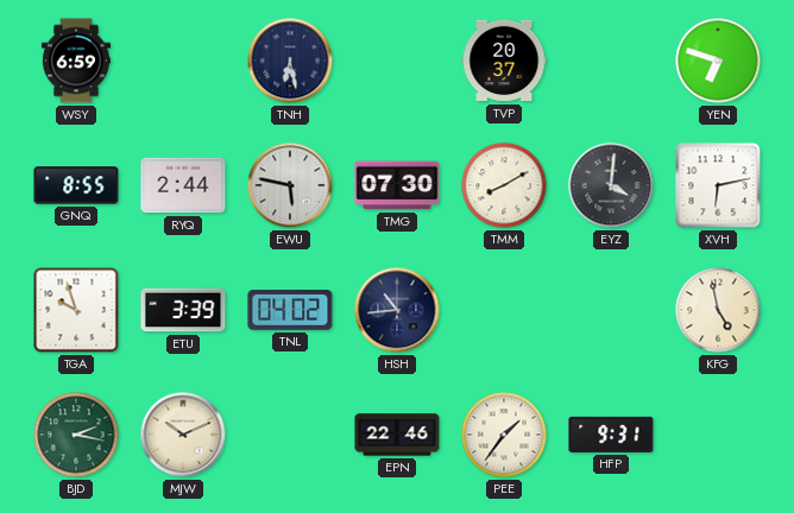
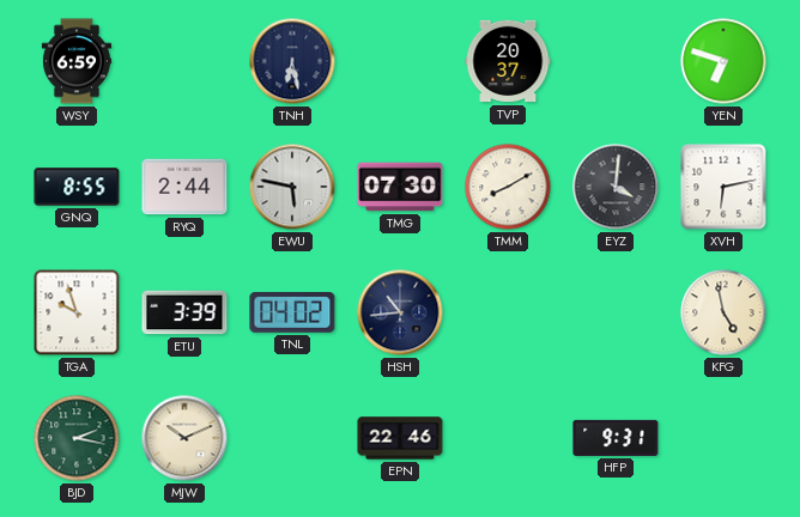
PEE: 1:36 -> none (504, 435)
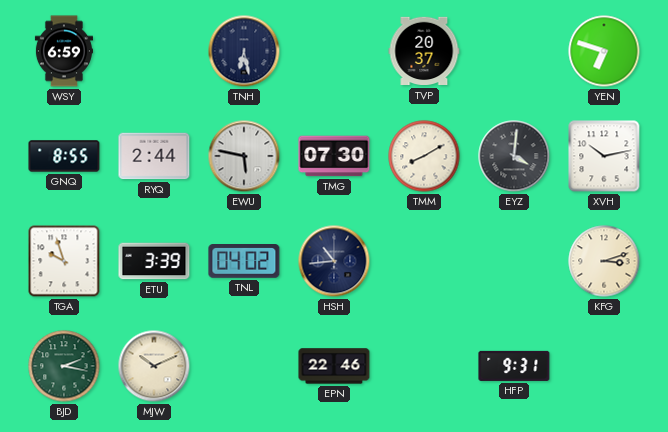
XVH: 6:13 -> 10:13 (604, 156)
KFG: 4:58 -> 3:12 (604, 261)
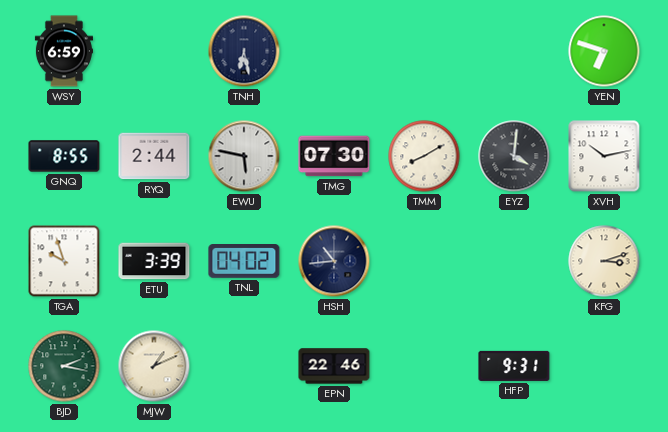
TVP: 20:37 -> none (424, 51)
MJW: 10:11 -> 1:11 (154, 366)
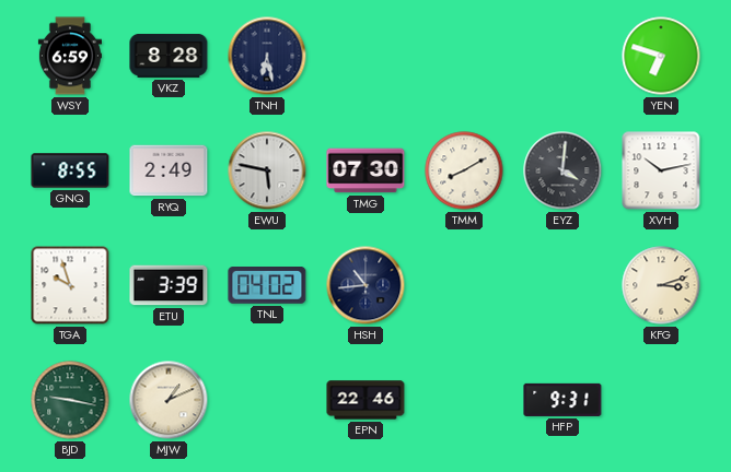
VKZ: none -> 8:28 (169, 56)
RYQ: 2:44 -> 2:49 (169, 170)
BJD: 2:17 -> 9:17 (70, 400)
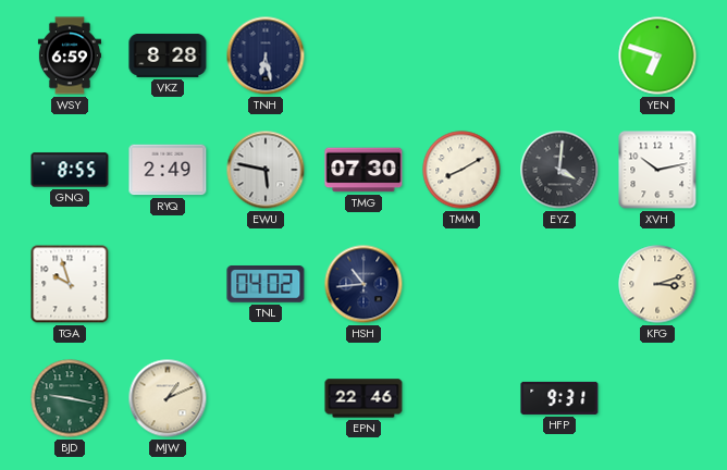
ETU: 3:39 -> none (169, 285)
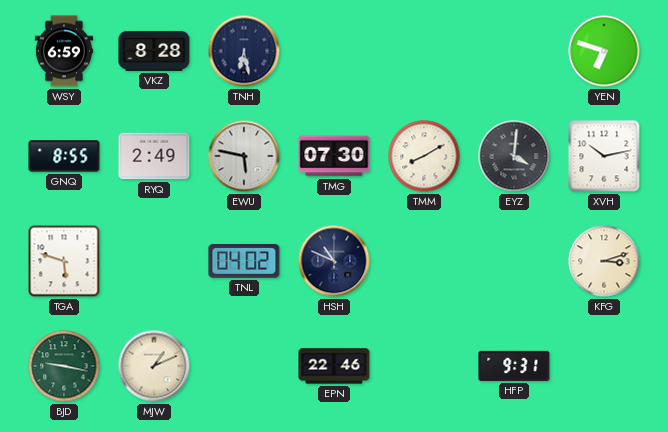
TGA: 9:57 -> 5:48 (64, 261)
HSH: 10:44 -> 10:49 (334, 261)
